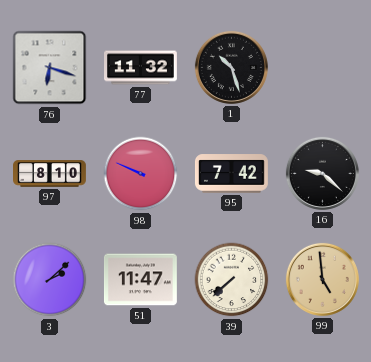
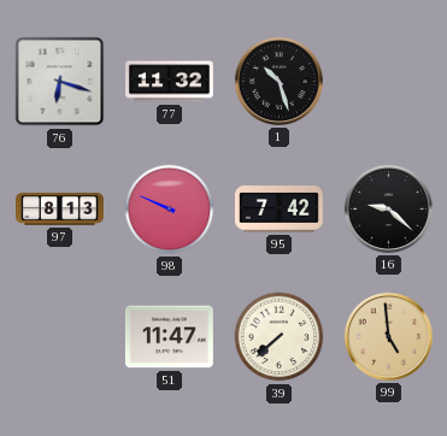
97: 8:10 -> 8:13 (60, 210)
3: 2:08 -> none (50, 280)
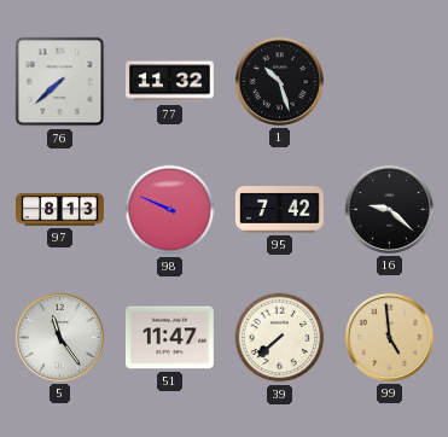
76: 6:18 -> 7:38 (60, 82)
5: none -> 11:24 (59, 337)
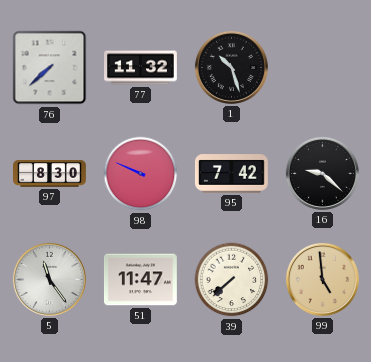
97: 8:13 -> 8:30 (50, 174)
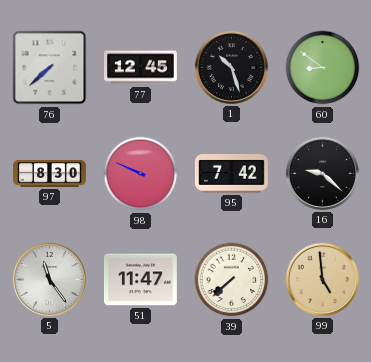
77: 11:32 -> 12:45 (141, 68)
60: none -> 8:51 (323, 68)
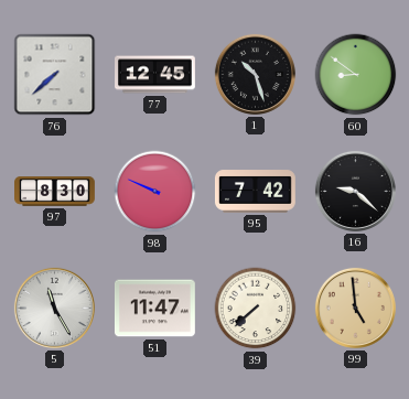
5: 11:24 -> 11:25 (54, 308)
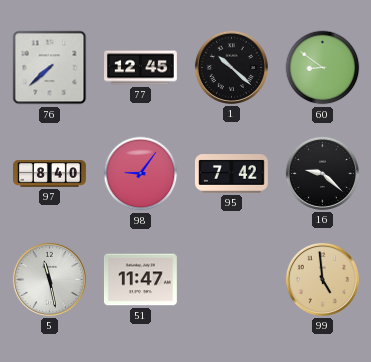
1: 10:27 -> 10:22 (231, 67)
97: 8:30 -> 8:40 (50, 174)
98: 9:49 -> 9:06 (141, 174)
5: 11:25 -> 11:28 (49, 279)
39: 7:38 -> none (256, 309)
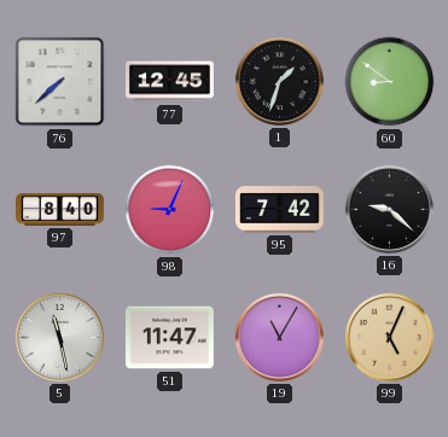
1: 10:22 -> 1:33 (279, 81)
98: 9:06 -> 9:04 (170, 210)
19: none -> 11:05 (279, 337)
99: 4:59 -> 5:04 (389, 337)
